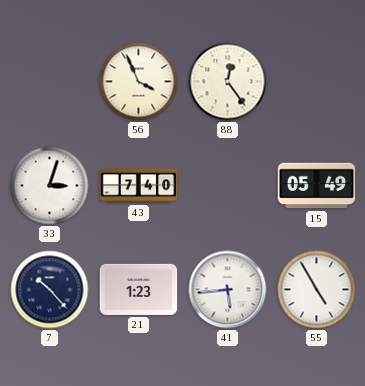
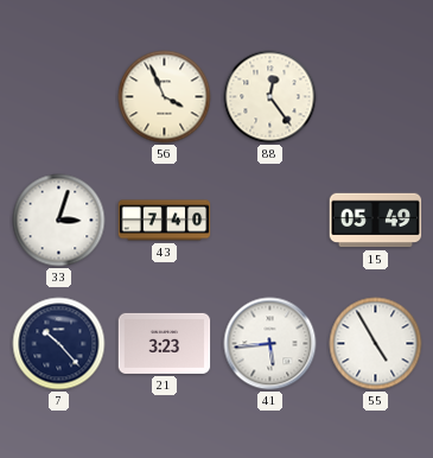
21: 1:23 -> 3:23 (165, 343)
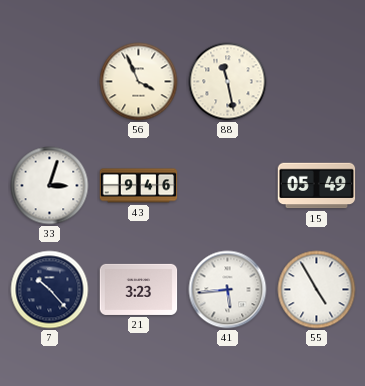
88: 12:24 -> 11:28 (228, 82)
43: 7:40 -> 9:46 (139, 186)
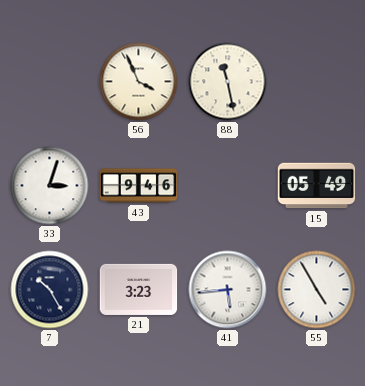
7: 10:23 -> 10:25 (50, 290)
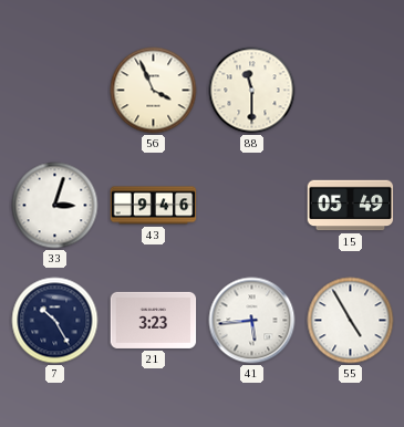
88: 11:28 -> 11:30 (252, 91)
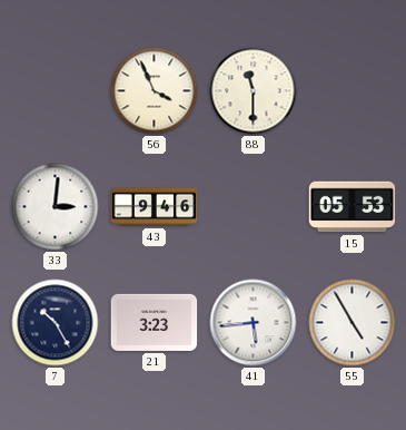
33: 3:03 -> 3:01 (56, 207)
15: 05:49 -> 05:53 (353, 207)
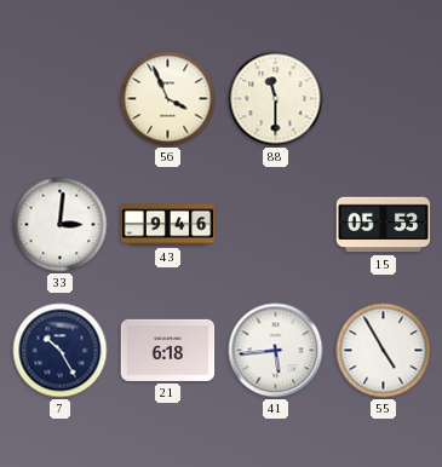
21: 3:23 -> 6:18 (168, 350)
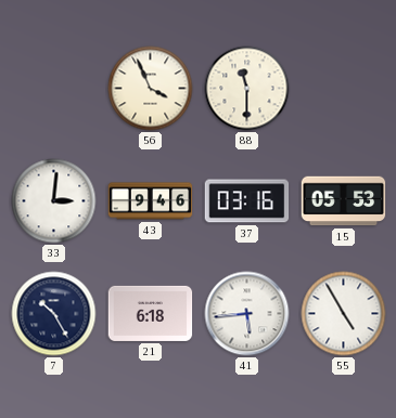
37: none -> 03:16 (247, 201)
